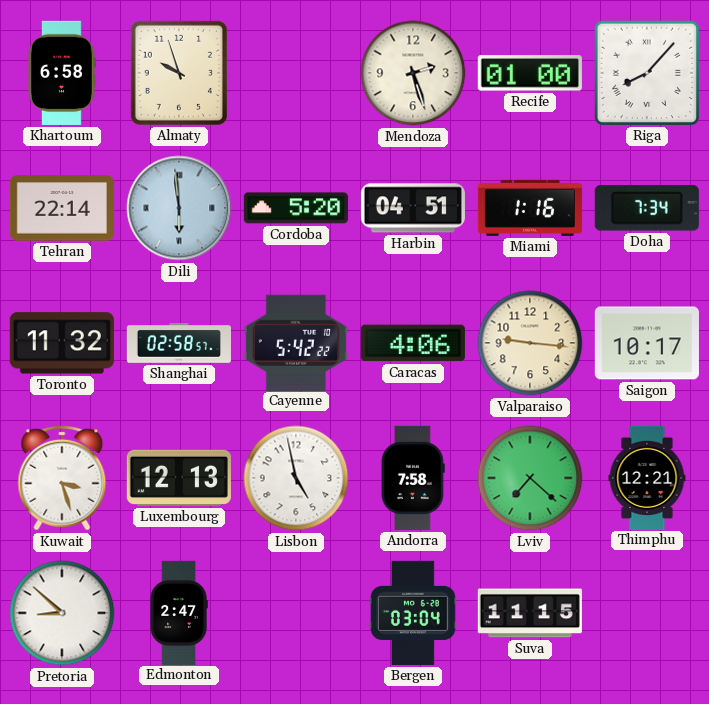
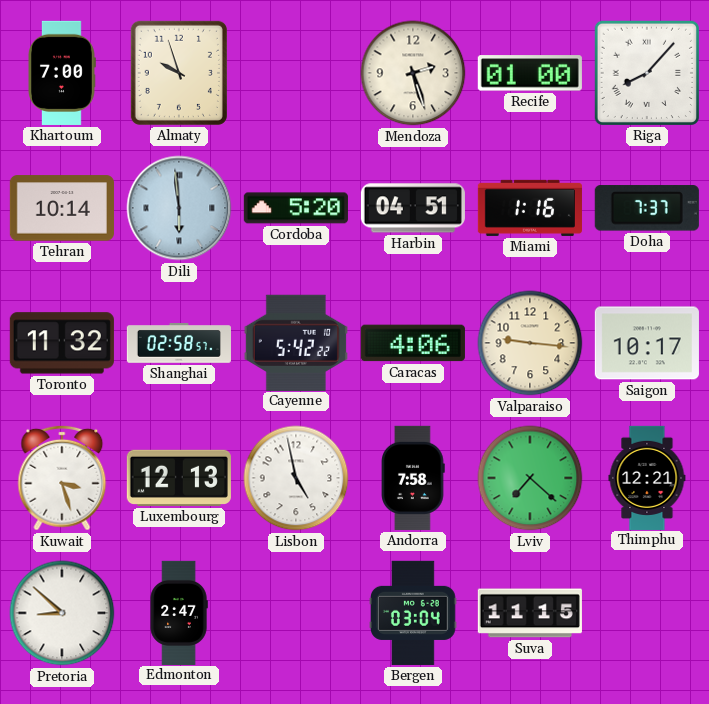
Khartoum: 6:58 -> 7:00 (62, 73)
Tehran: 22:14 -> 10:14 (62, 208)
Doha: 7:34 -> 7:37 (647, 208)
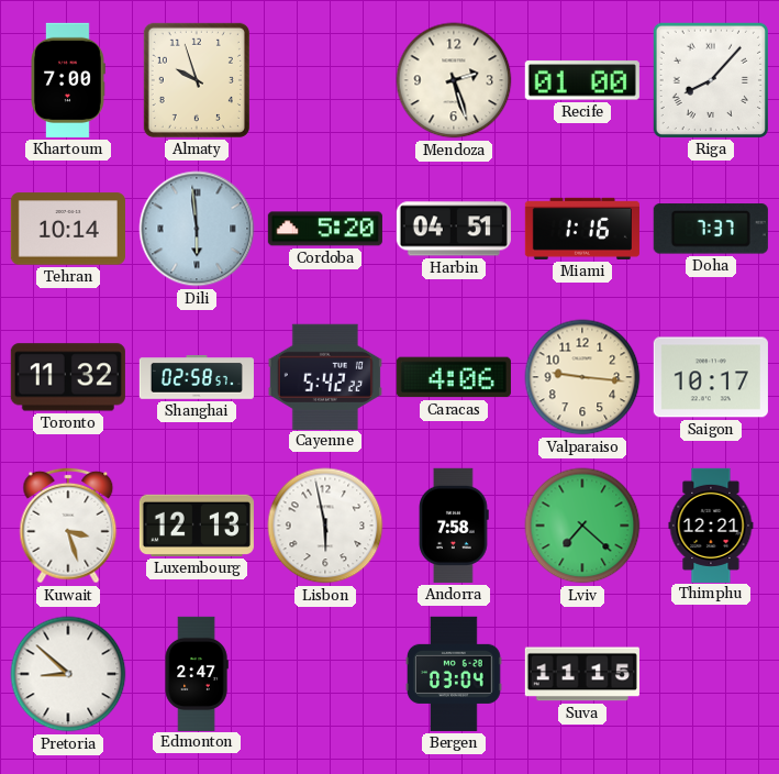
Lisbon: 4:58 -> 5:58 (325, 526)
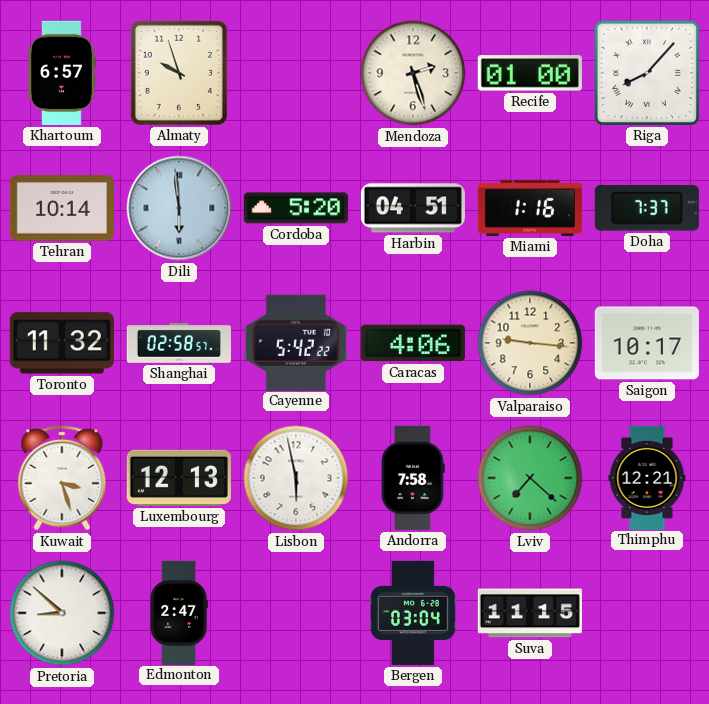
Khartoum: 7:00 -> 6:57 (62, 73)
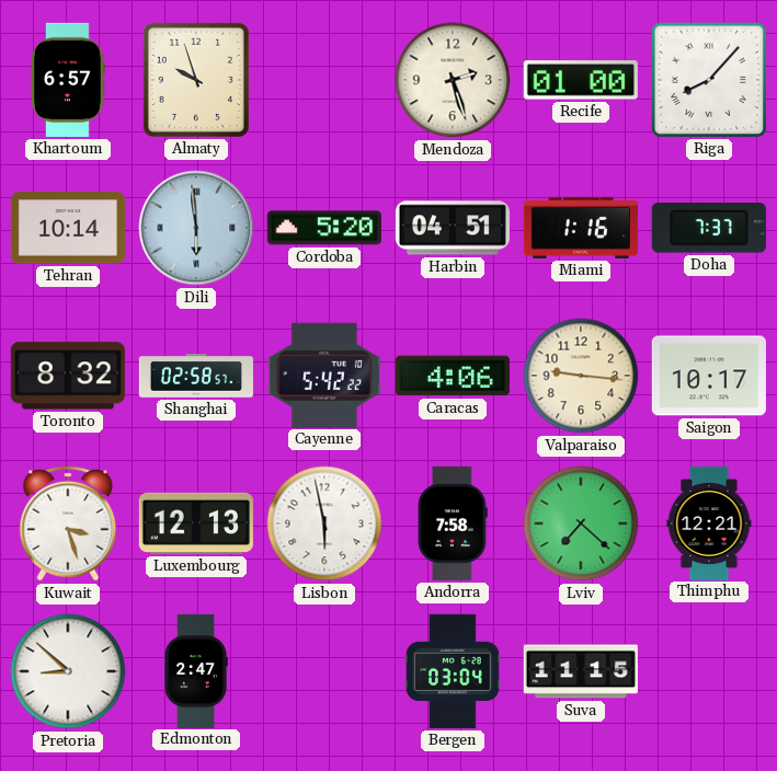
Toronto: 11:32 -> 8:32 (68, 376)
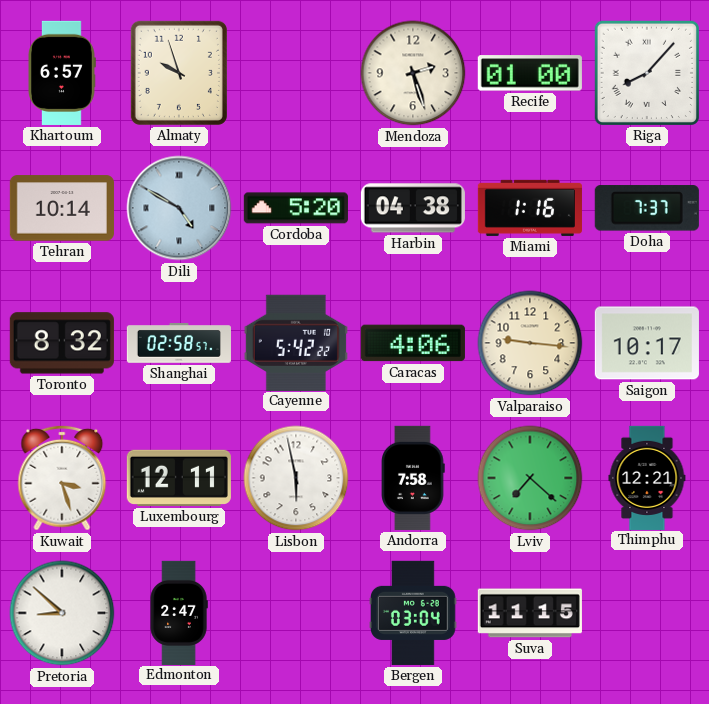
Dili: 5:59 -> 4:50 (179, 208)
Harbin: 04:51 -> 04:38 (413, 208)
Luxembourg: 12:13 -> 12:11 (179, 478)
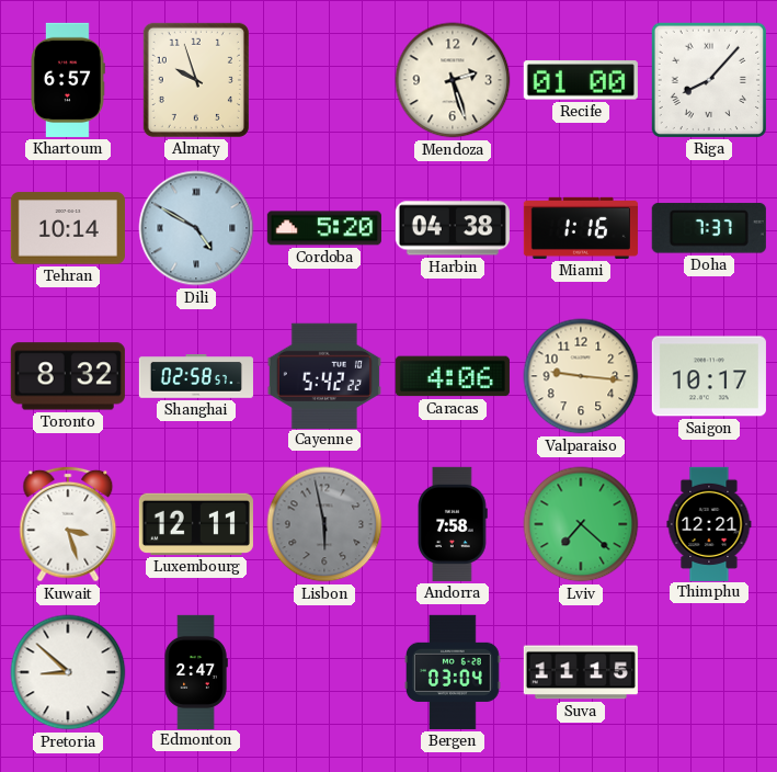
Lisbon dial: white -> grey (324, 524)
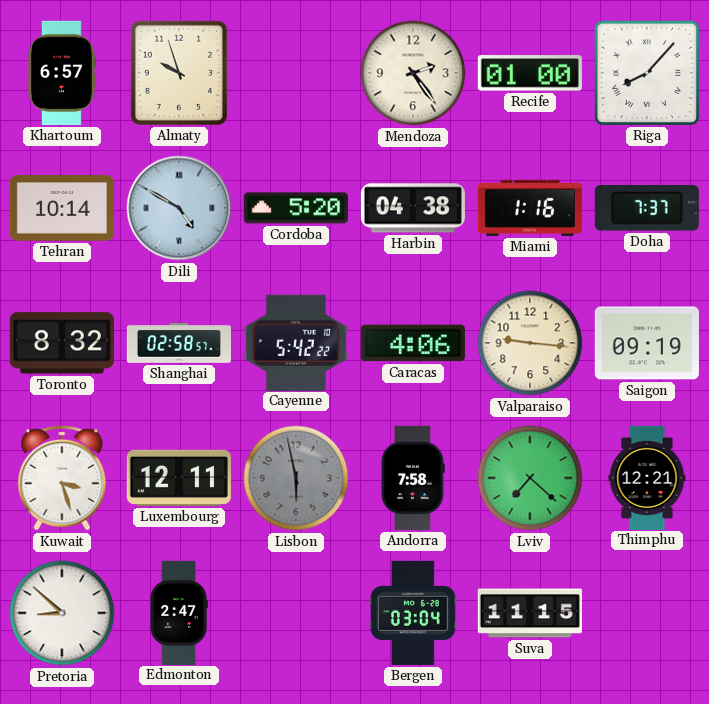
Mendoza: 2:27 -> 2:24 (413, 73)
Saigon: 10:17 -> 09:19 (647, 343)
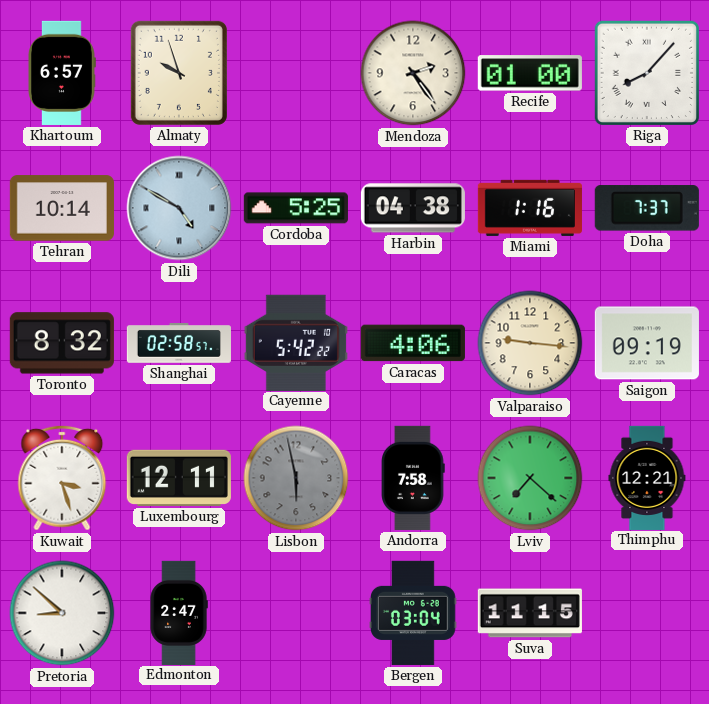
Cordoba: 5:20 -> 5:25 (296, 208)
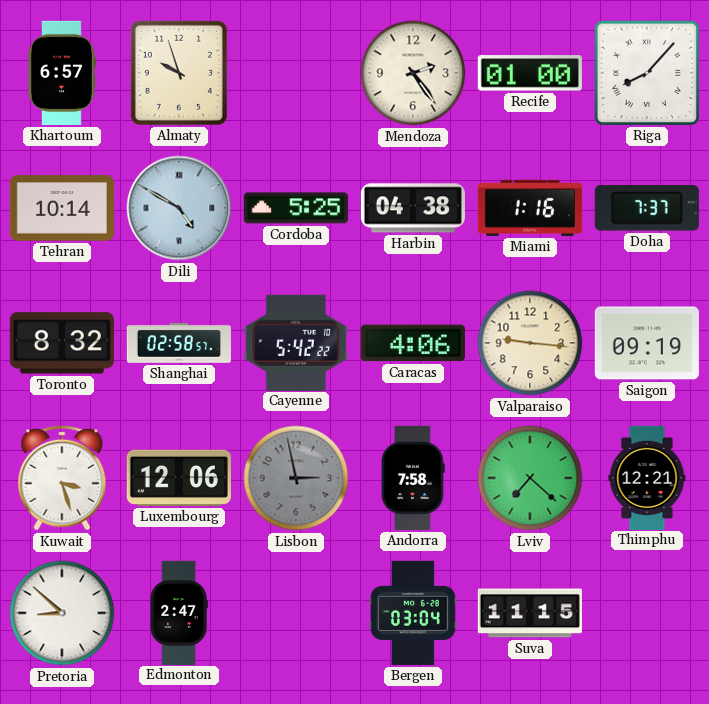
Luxembourg: 12:11 -> 12:06 (179, 478)
Lisbon: 5:58 -> 2:58 (296, 478)
